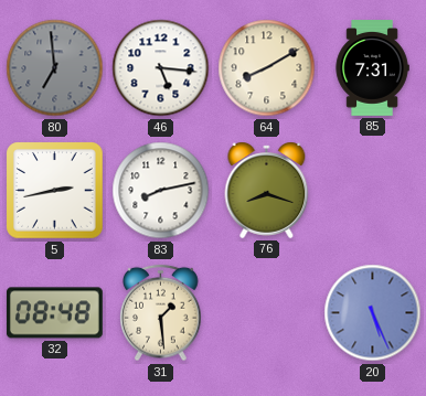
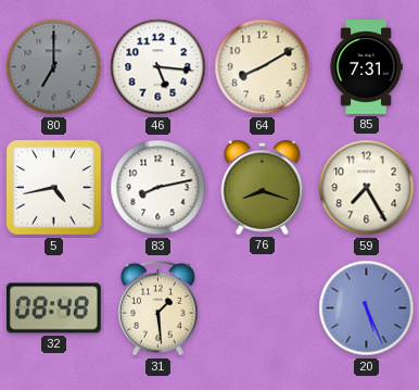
80: 6:59 -> 7:00 (54, 67)
5: 2:43 -> 4:43 (54, 188)
59: none -> 7:25 (367, 188)
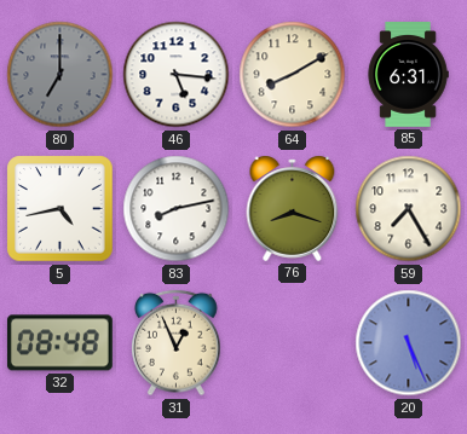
85: 7:31 -> 6:31 (408, 75)
31: 1:29 -> 12:56 (177, 343)
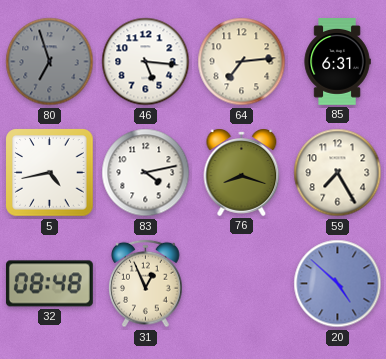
80: 7:00 -> 6:57 (50, 62)
64: 8:10 -> 7:14 (242, 62)
83: 8:13 -> 4:13 (146, 173)
20: 5:26 -> 4:52 (338, 284)
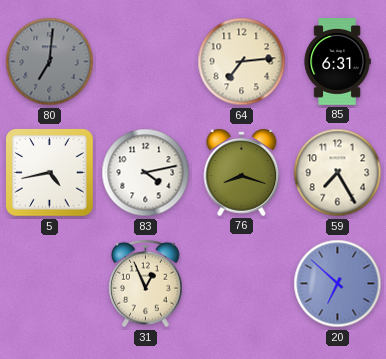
80: 6:57 -> 7:01 (50, 62)
46: 5:16 -> none (146, 62)
32: 08:48 -> none (49, 284)
20: 4:52 -> 6:52 (338, 284)
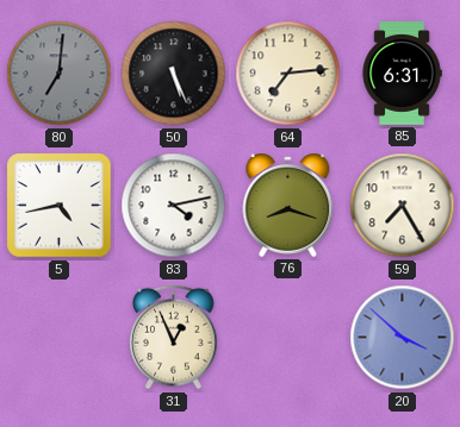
50: none -> 5:26 (174, 74)
20: 6:52 -> 3:52 (403, 338)
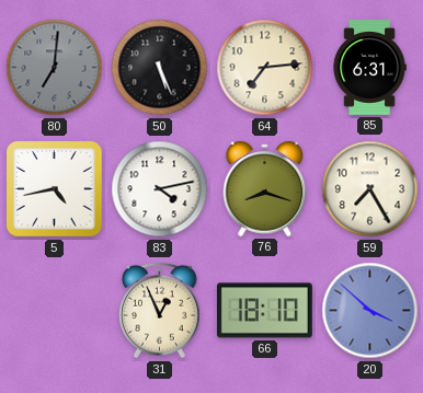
66: none -> 18:10 (264, 311)
